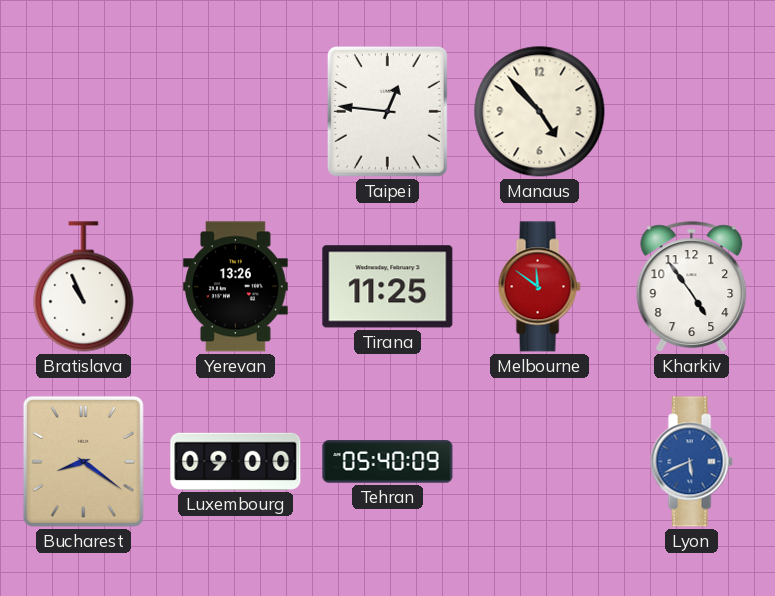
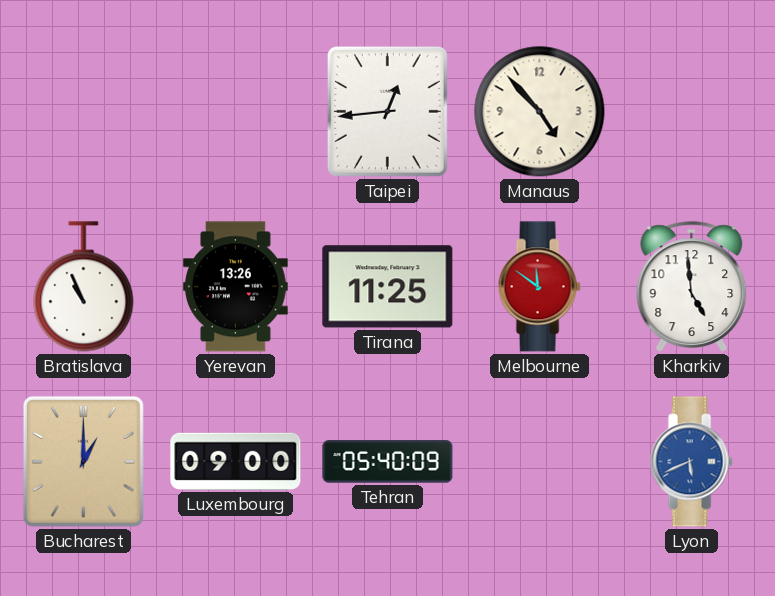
Taipei: 12:46 -> 12:44 (387, 111)
Kharkiv: 4:54 -> 4:59 (692, 287)
Bucharest: 8:21 -> 1:00 (83, 461)
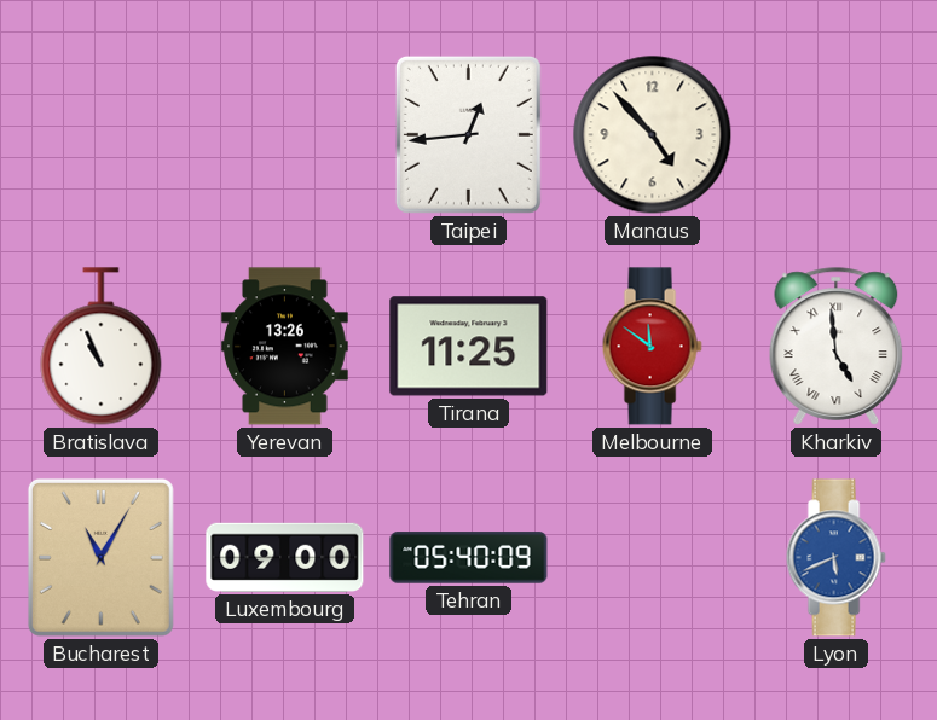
Kharkiv numerals: Arabic -> Roman (837, 347)
Bucharest: 1:00 -> 11:05 (100, 557)
